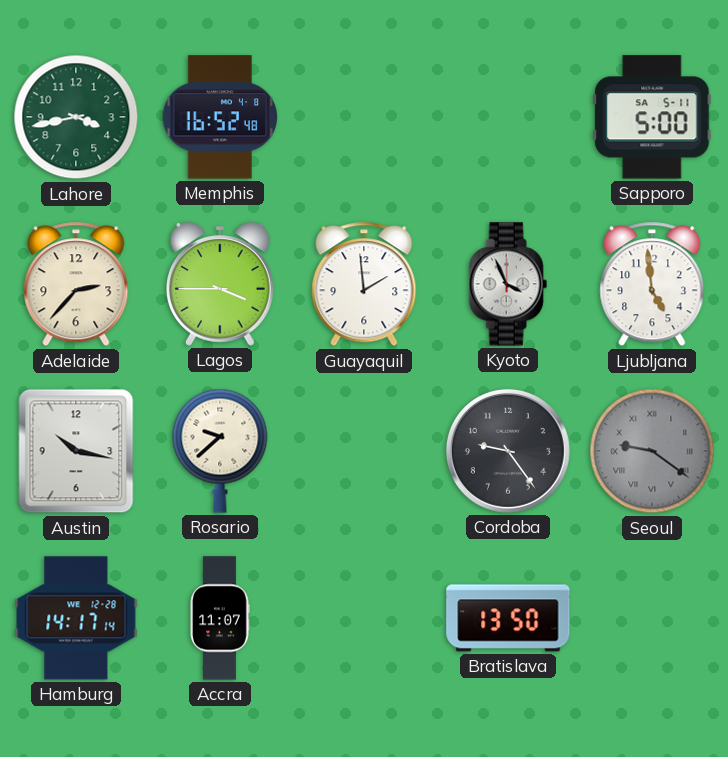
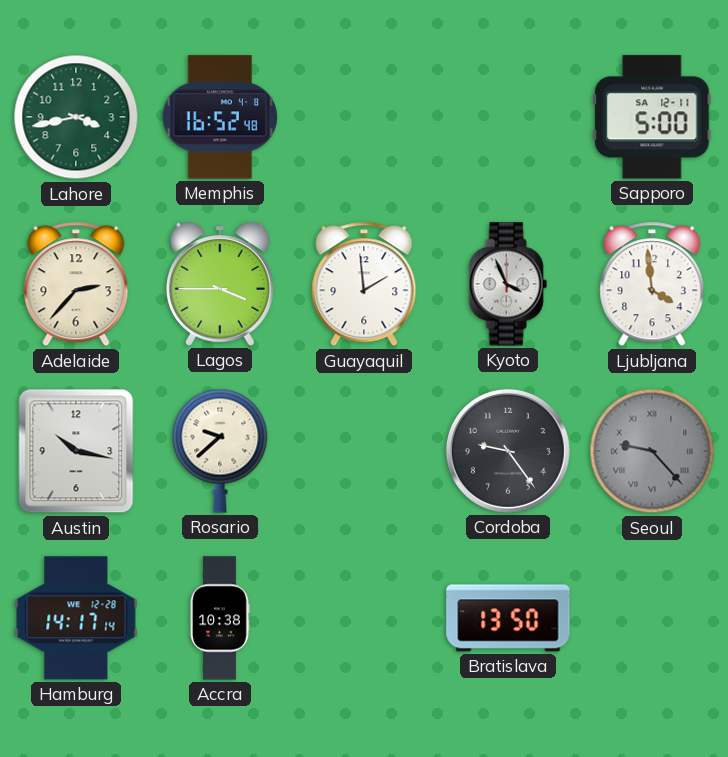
Sapporo date: SA 5-11 -> SA 12-11 (652, 117)
Ljubljana: 4:59 -> 3:59 (652, 284)
Seoul: 9:21 -> 9:23 (652, 451)
Accra: 11:07 -> 10:38 (220, 618)
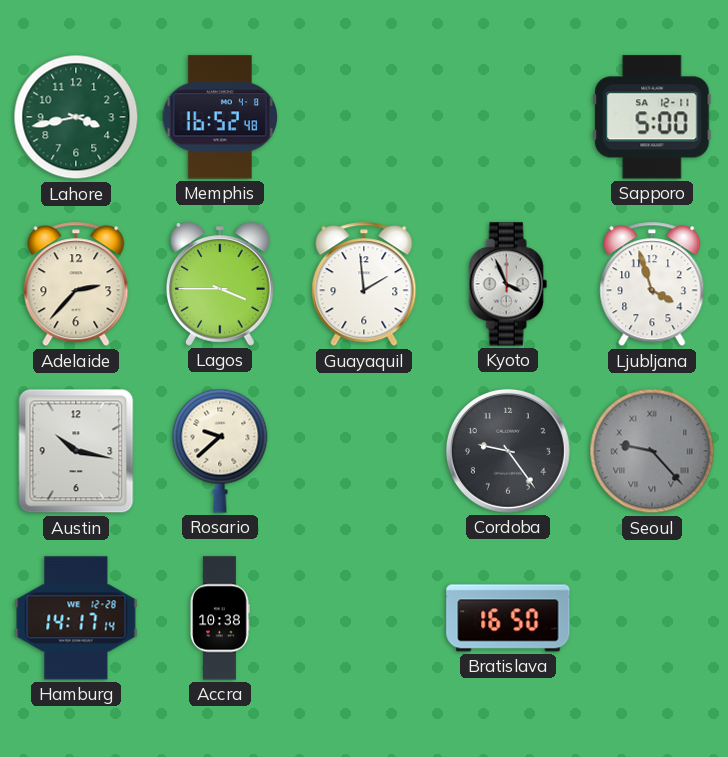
Ljubljana: 3:59 -> 3:57 (652, 284)
Bratislava: 13:50 -> 16:50 (508, 618)
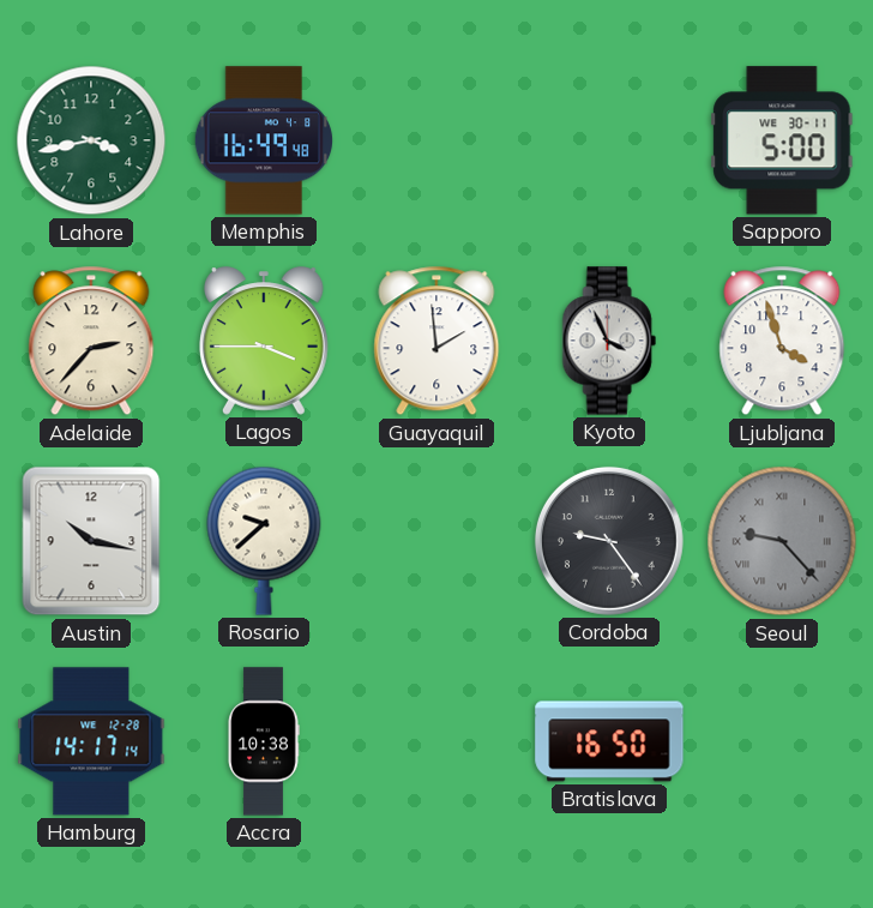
Memphis: 16:52 -> 16:49 (263, 140)
Sapporo date: SA 12-11 -> WE 30-11 (782, 140)
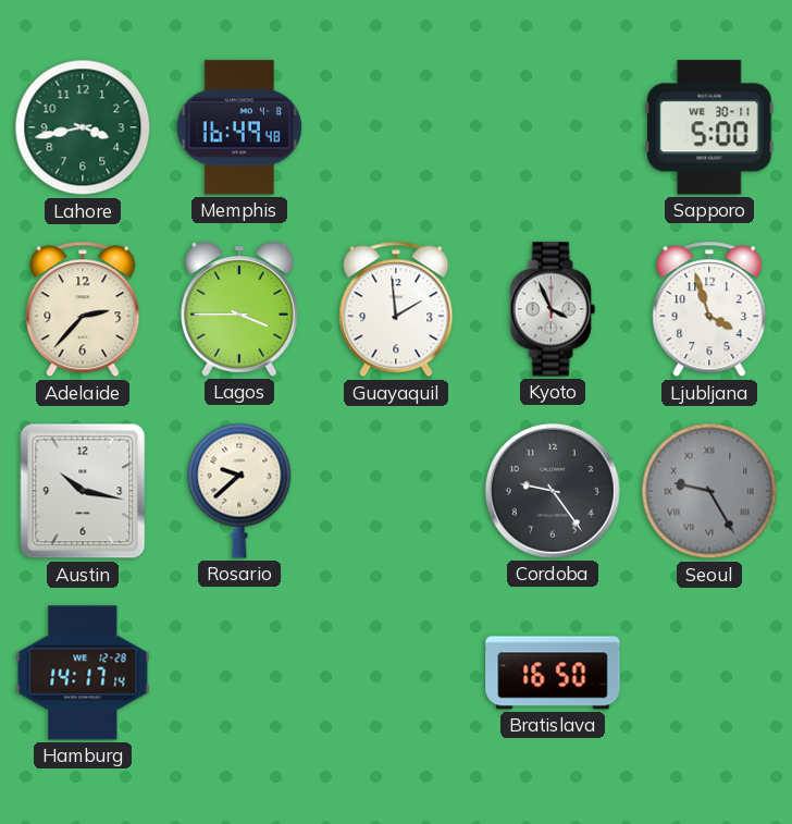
Seoul: 9:23 -> 9:25 (709, 491)
Accra: 10:38 -> none (264, 741)
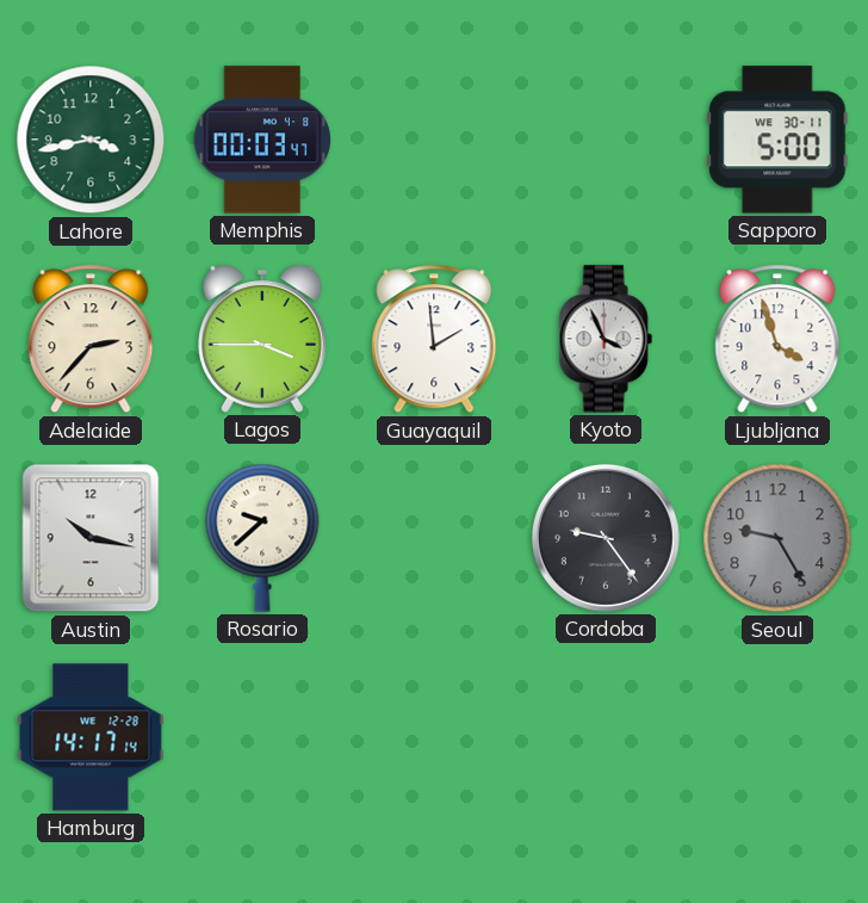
Memphis: 16:49 -> 00:03 (261, 140)
Seoul numerals: Roman -> Arabic (777, 538)
Bratislava: 16:50 -> none (553, 673)
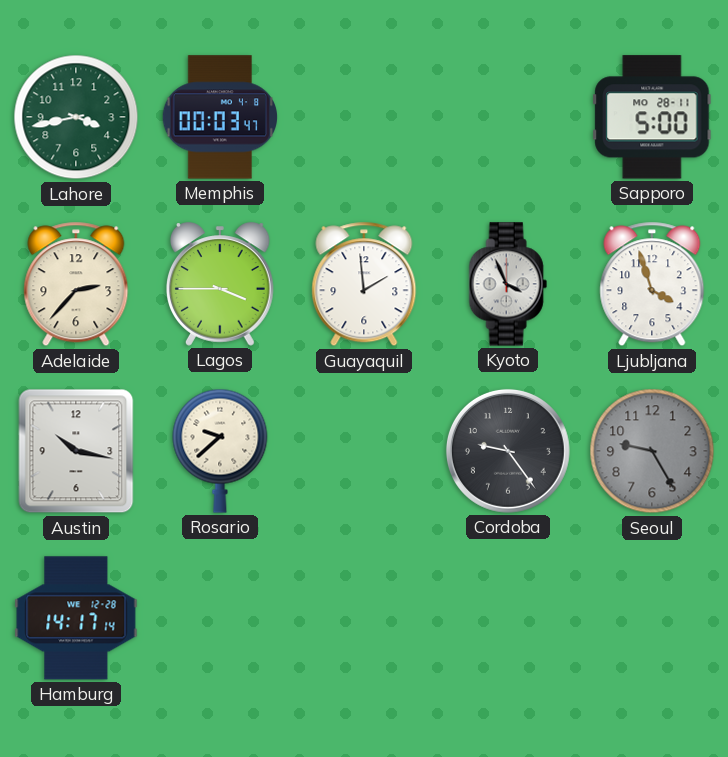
Sapporo date: WE 30-11 -> MO 28-11 (652, 117)
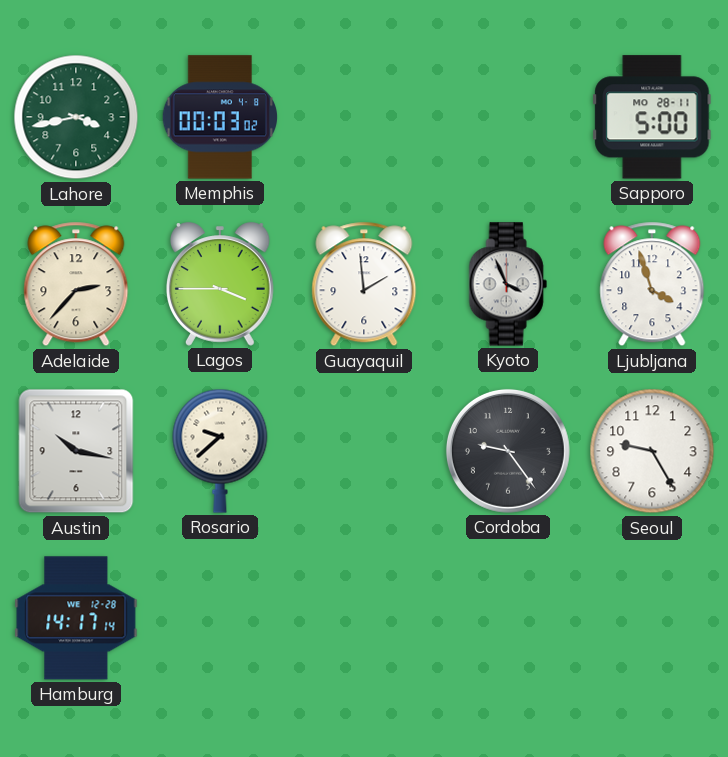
Memphis: 00:03:47 -> 00:03:02 (219, 117)
Seoul dial: grey -> white (652, 451)
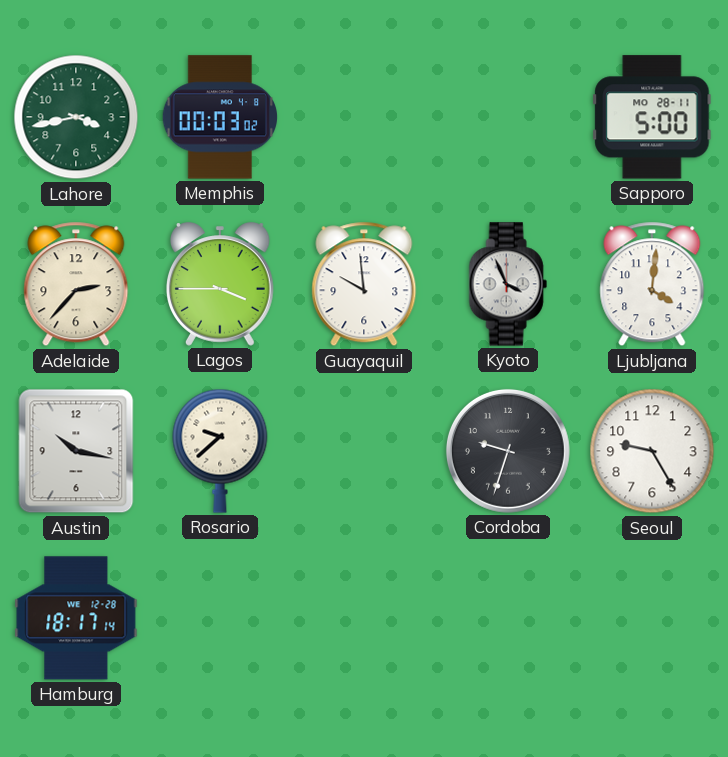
Guayaquil: 1:59 -> 9:59 (364, 284)
Ljubljana: 3:57 -> 4:01 (652, 284)
Cordoba: 9:24 -> 9:33 (508, 451)
Hamburg: 14:17 -> 18:17 (76, 618)
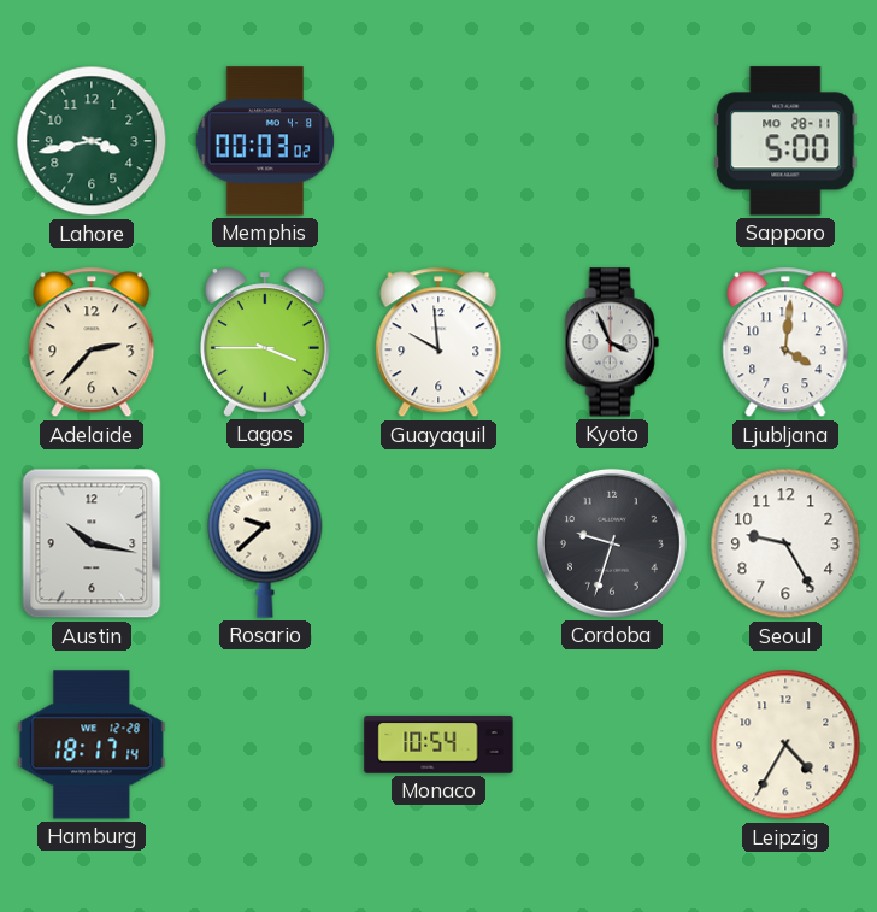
Monaco: none -> 10:54 (438, 745)
Leipzig: none -> 4:35 (785, 745)
